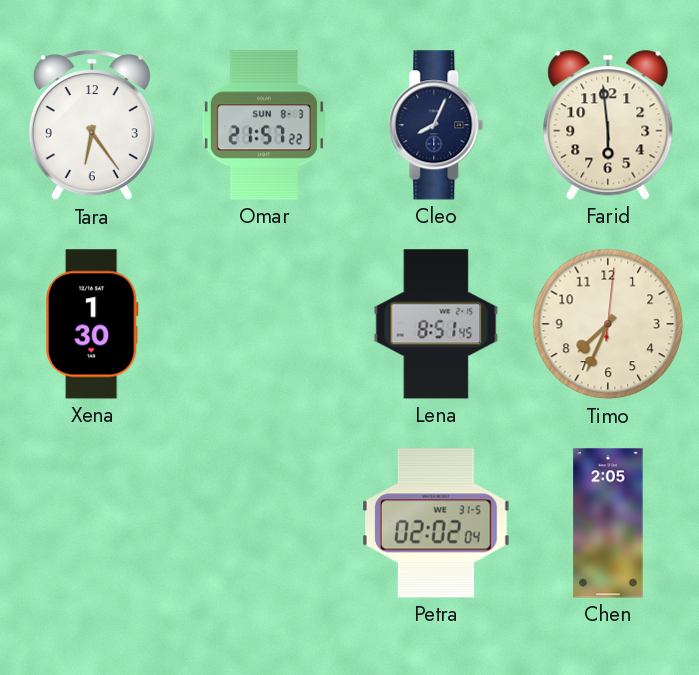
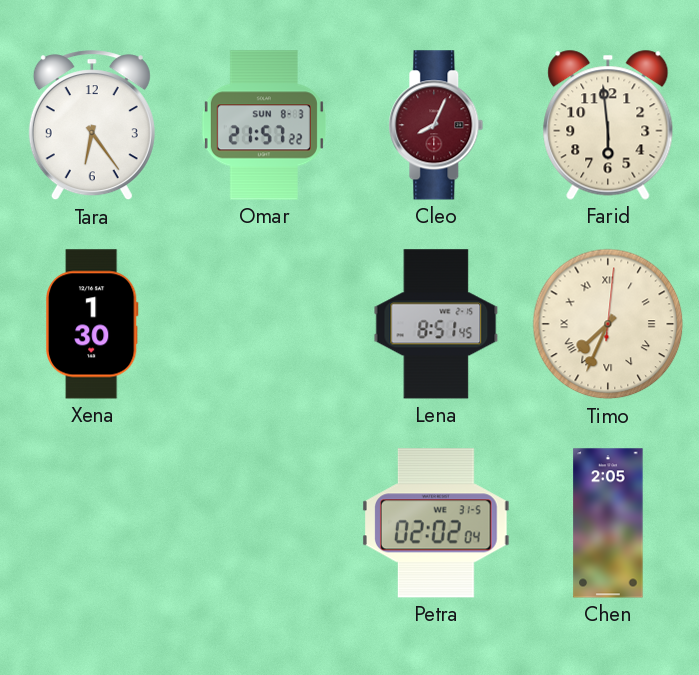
Cleo dial: navy -> burgundy (436, 125)
Timo numerals: Arabic -> Roman (608, 324)
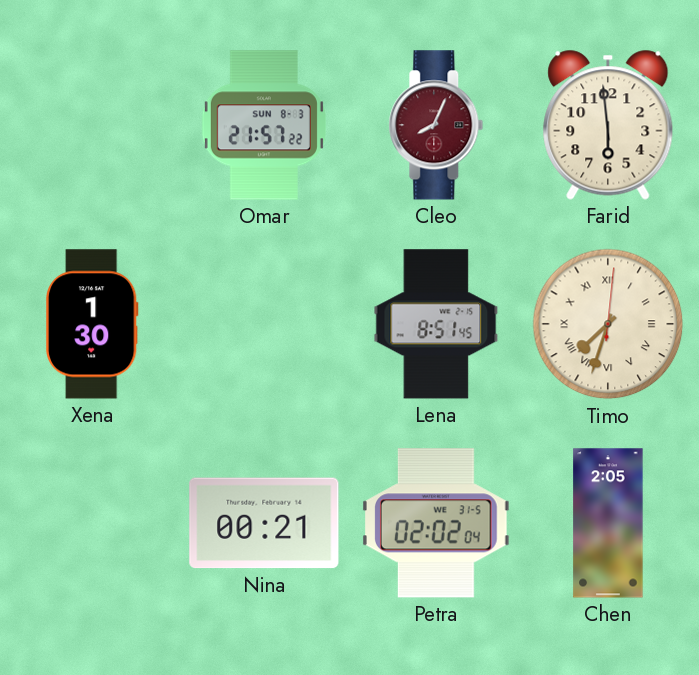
Tara: 6:24 -> none (92, 126)
Timo: 7:34 -> 7:33 (608, 324)
Nina: none -> 00:21 (264, 523)
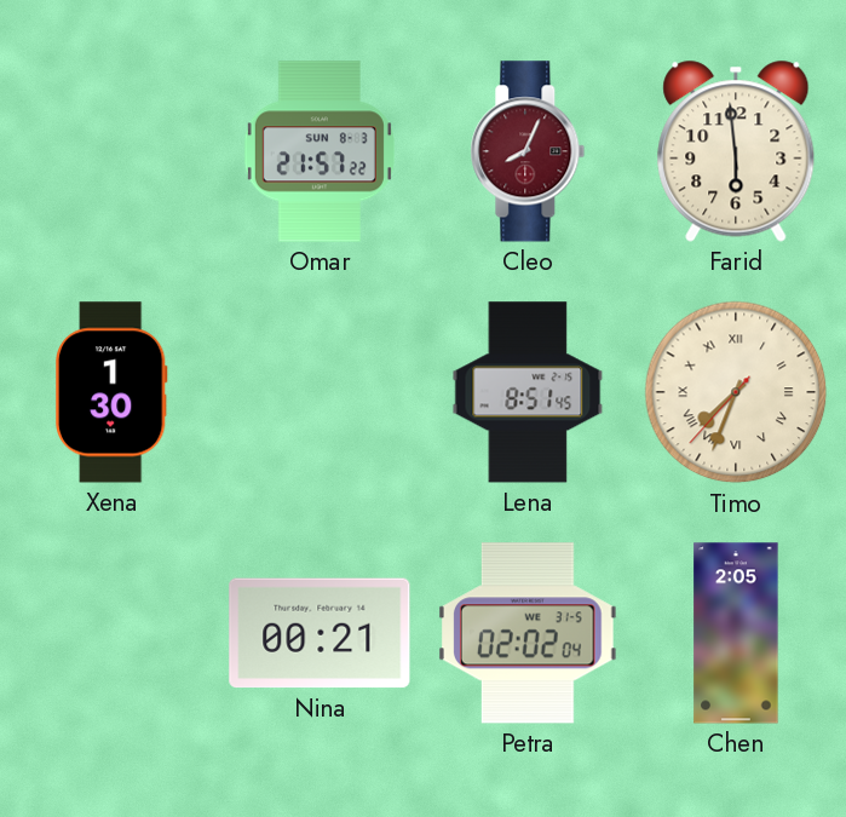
Timo: 7:33:01 -> 7:33:37 (736, 392)
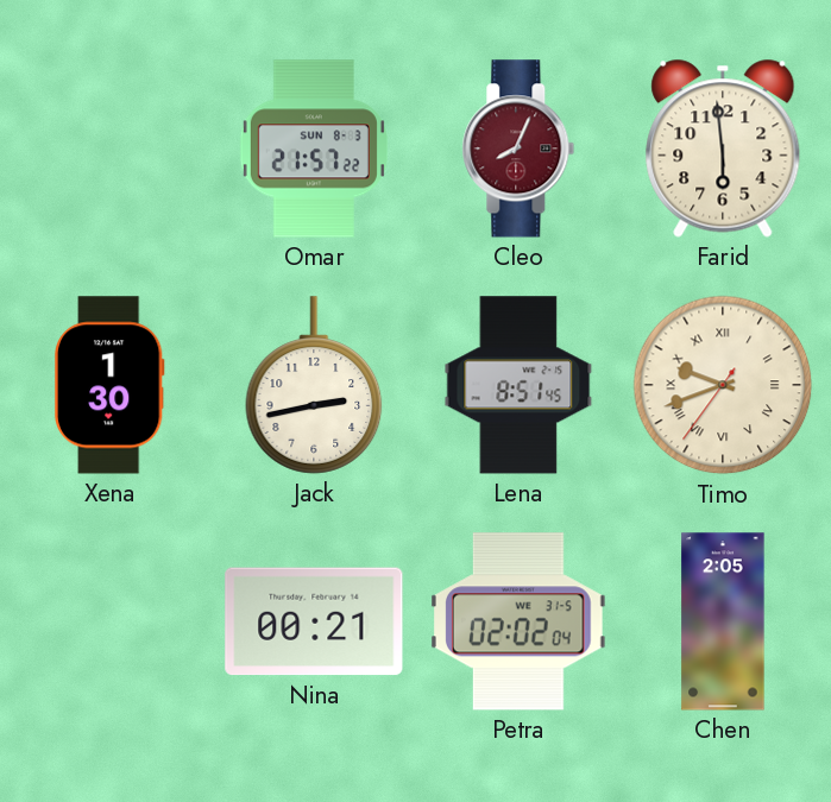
Jack: none -> 2:43 (314, 385)
Timo: 7:33 -> 9:41 (723, 385)
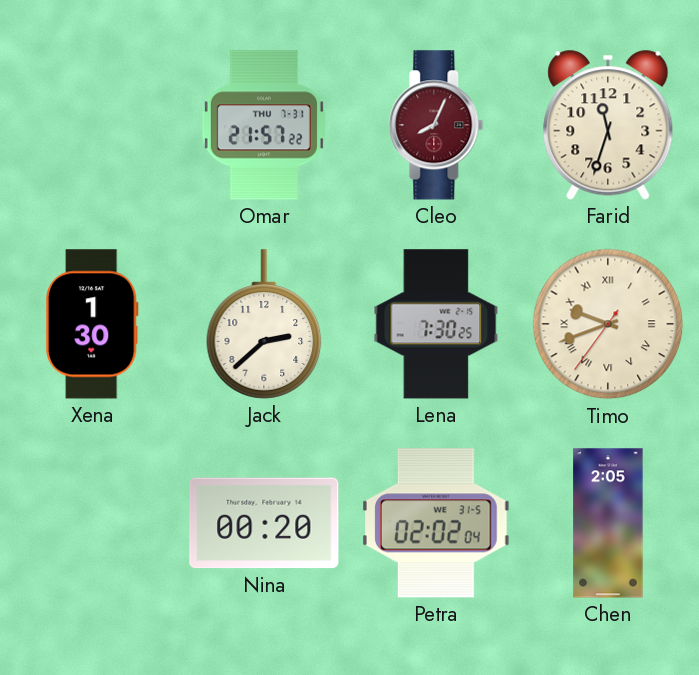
Omar date: SUN 8-3 -> THU 7-31 (264, 125)
Farid: 5:59 -> 11:33 (608, 125)
Jack: 2:43 -> 2:38 (264, 324)
Lena: 8:51 -> 7:30 (436, 324)
Nina: 00:21 -> 00:20 (264, 523)
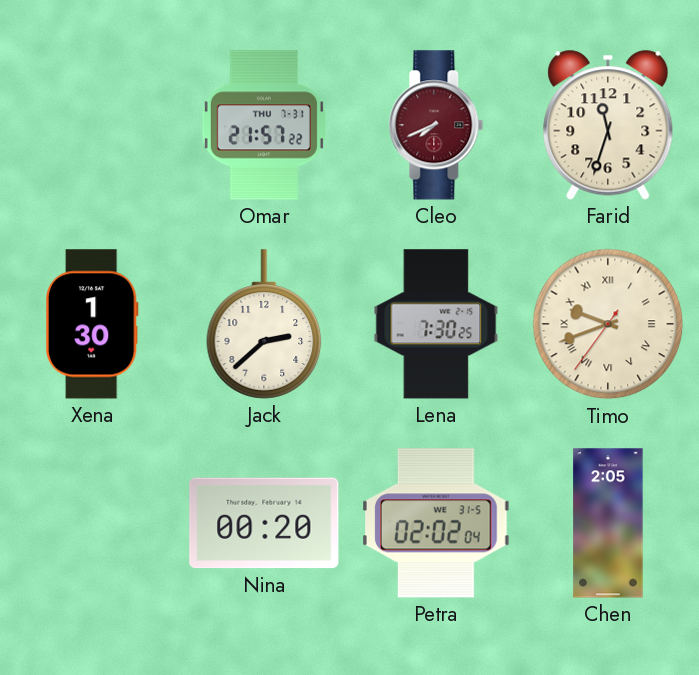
Cleo: 8:04 -> 7:41 (436, 125)
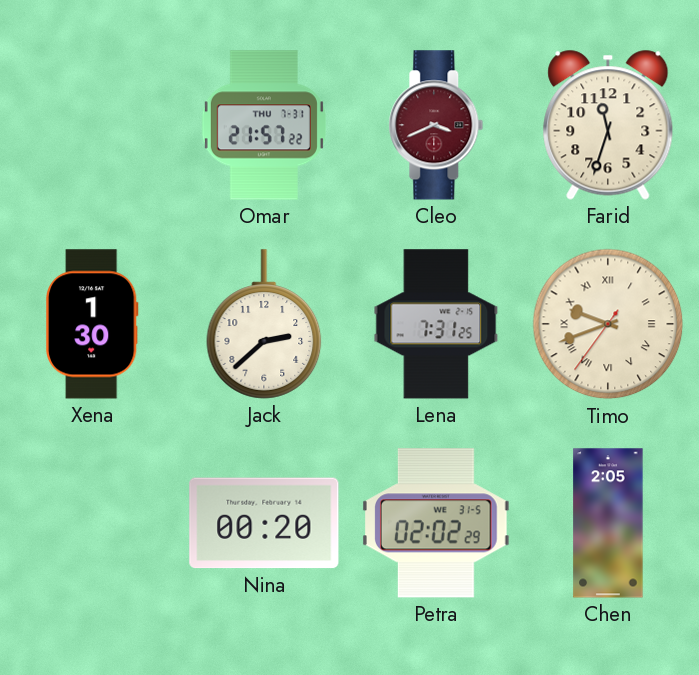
Cleo: 7:41 -> 3:41 (436, 125)
Lena: 7:30 -> 7:31 (436, 324)
Petra: 02:02:04 -> 02:02:29 (437, 523)
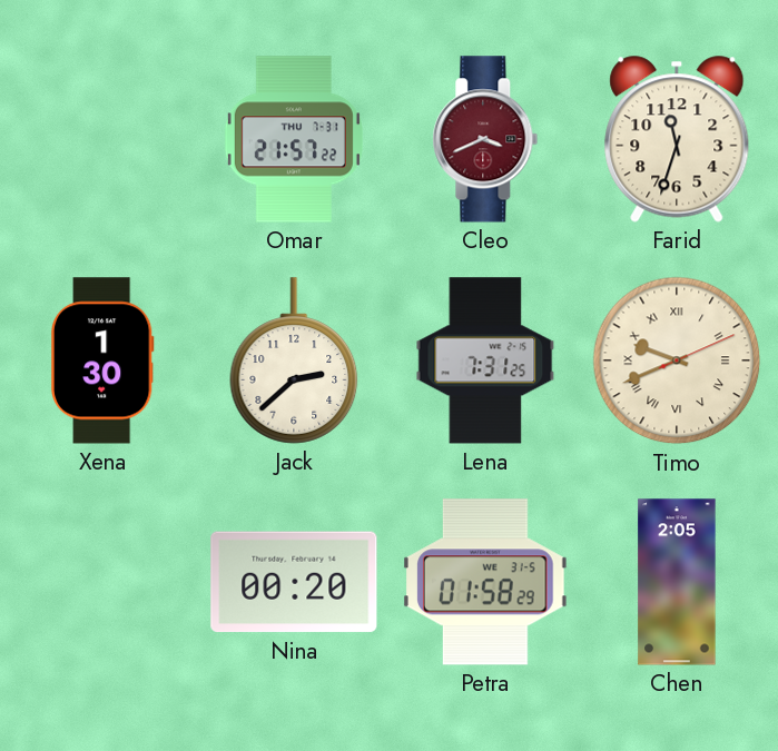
Timo: 9:41:36 -> 9:41:11 (677, 360)
Petra: 02:02 -> 01:58 (486, 582)
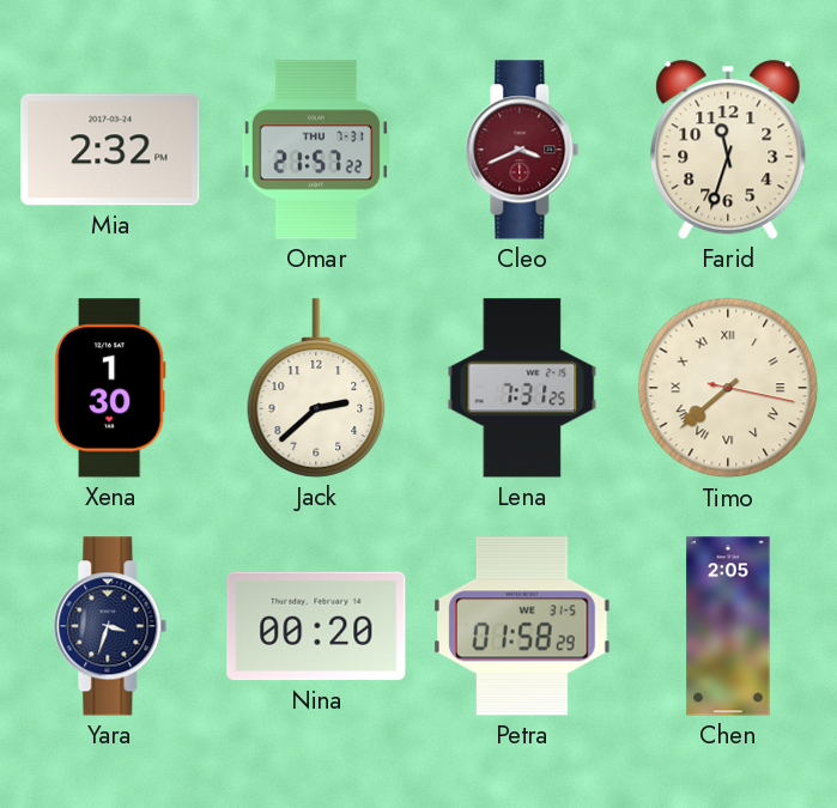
Mia: none -> 2:32 (110, 150)
Timo: 9:41 -> 7:38 (728, 388)
Yara: none -> 3:33 (110, 626)
